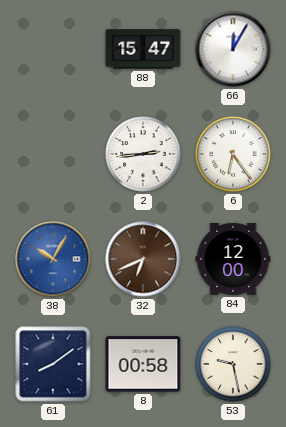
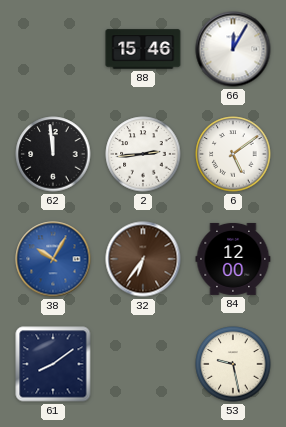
88: 15:47 -> 15:46 (143, 49)
62: none -> 11:59 (53, 154)
6: 6:24 -> 5:09 (233, 154)
32: 6:41 -> 6:36 (143, 259)
8: 00:58 -> none (143, 364)
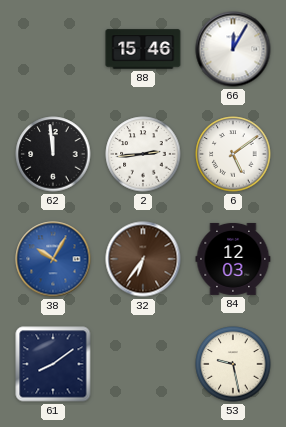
84: 12:00 -> 12:03 (233, 259)
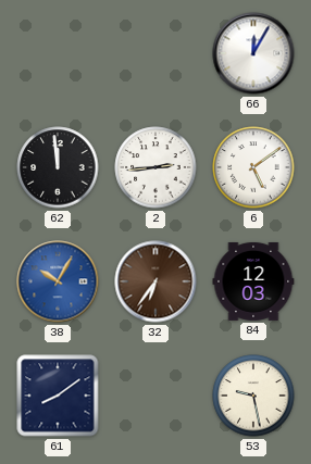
88: 15:46 -> none (143, 49)
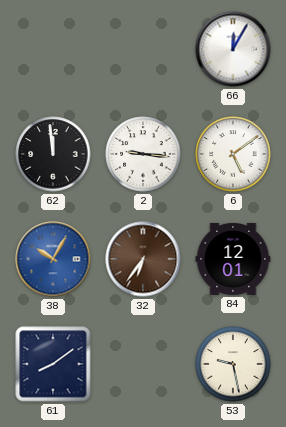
2: 2:44 -> 9:16 (143, 154)
84: 12:03 -> 12:01 (233, 259)
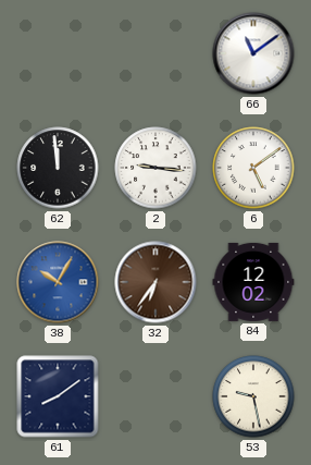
66: 12:05 -> 11:09 (253, 53)
84: 12:01 -> 12:02 (253, 282)
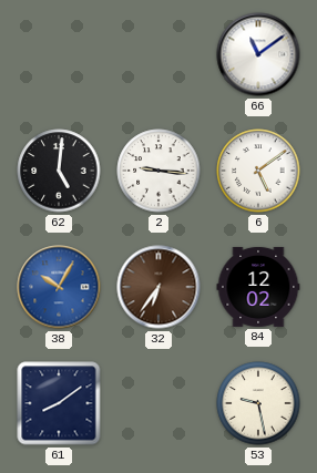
62: 11:59 -> 5:01 (59, 171)
